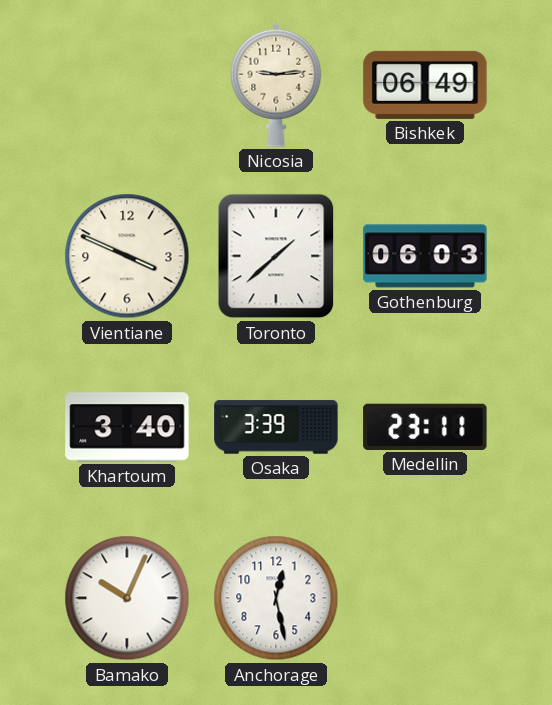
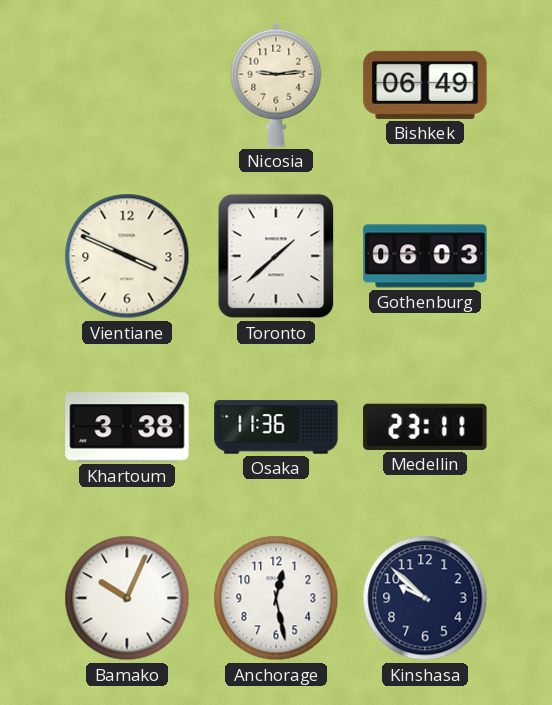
Khartoum: 3:40 -> 3:38 (127, 427)
Osaka: 3:39 -> 11:36 (276, 427)
Kinshasa: none -> 9:52 (425, 598)
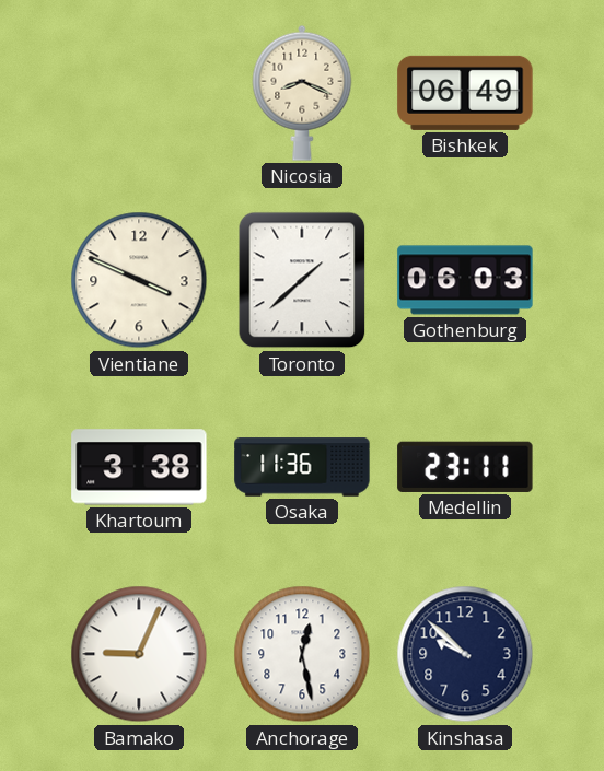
Nicosia: 9:14 -> 8:19 (302, 93)
Bamako: 10:04 -> 9:04 (139, 654)
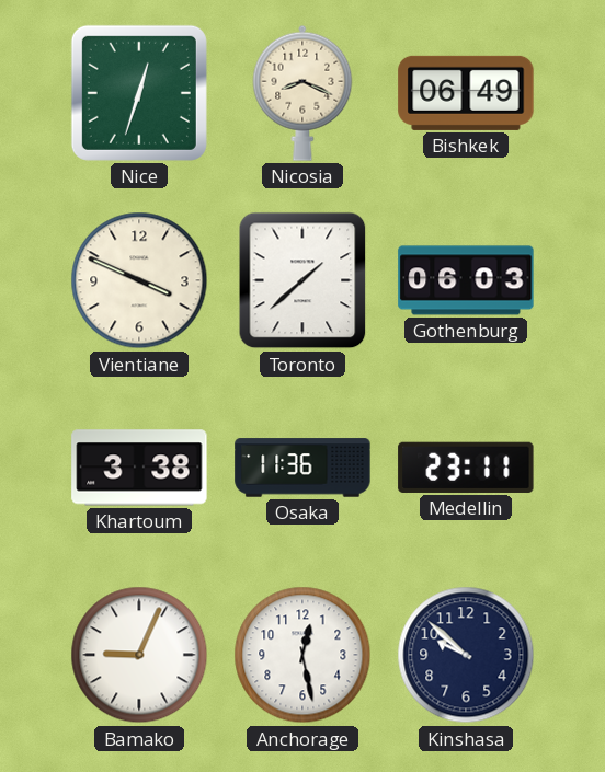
Nice: none -> 12:33 (139, 93)
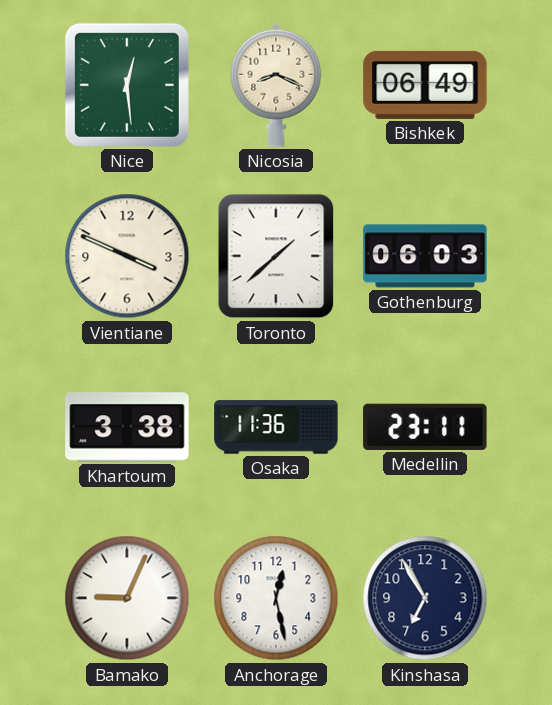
Nice: 12:33 -> 12:29 (127, 85)
Kinshasa: 9:52 -> 6:55 (425, 598)
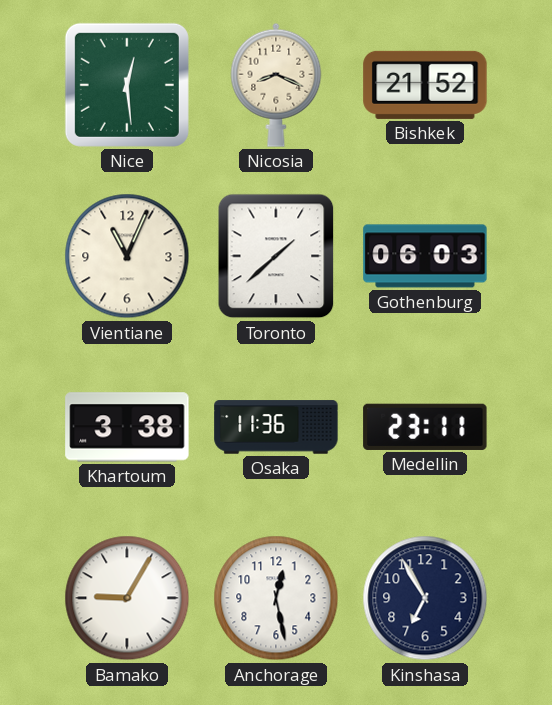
Bishkek: 06:49 -> 21:52 (425, 85)
Vientiane: 3:49 -> 11:04 (127, 256)
Bamako: 9:04 -> 9:05 (127, 598)
